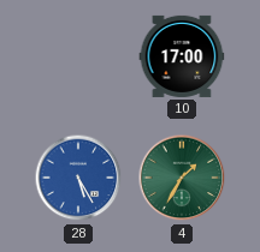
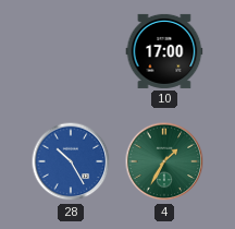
28: 5:25 -> 10:25 (71, 161)
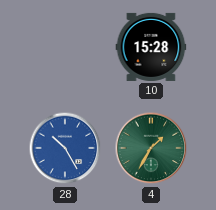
10: 17:00 -> 15:28 (151, 47)
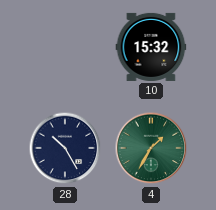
10: 15:28 -> 15:32 (151, 47)
28 dial: blue -> navy (65, 148)
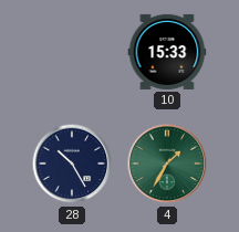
10: 15:32 -> 15:33 (167, 52)
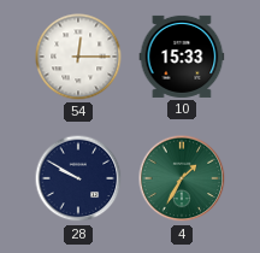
54: none -> 12:15 (78, 57)
28: 10:25 -> 9:50 (78, 178)
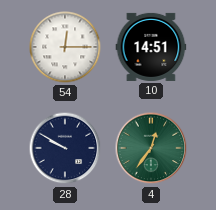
10: 15:33 -> 14:51 (151, 47)
4: 1:35 -> 12:36 (151, 148)
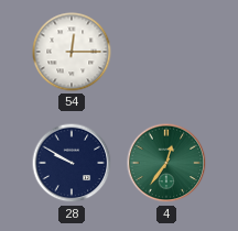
10: 14:51 -> none (151, 47)
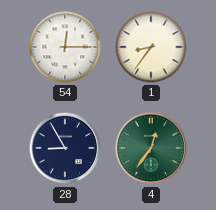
1: none -> 8:36 (151, 47)
28: 9:50 -> 8:55 (65, 148)
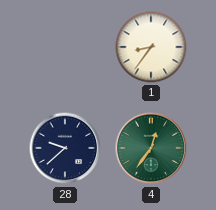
54: 12:15 -> none (65, 47)
28: 8:55 -> 9:38 (65, 148)
